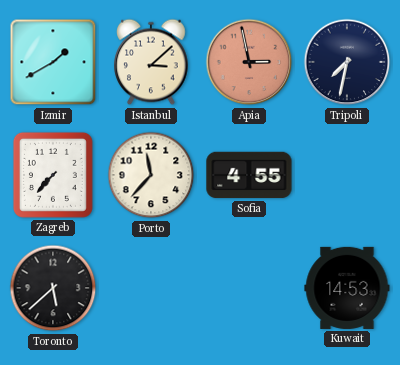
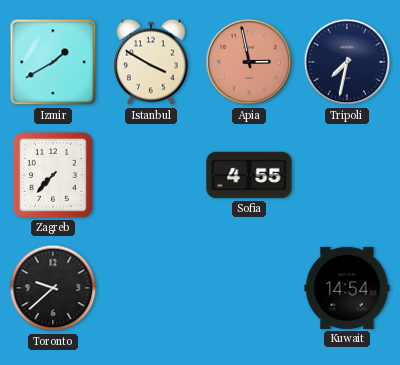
Istanbul: 3:08 -> 3:50 (151, 62)
Porto: 11:37 -> none (151, 175)
Toronto: 5:38 -> 9:38 (53, 288)
Kuwait: 14:53 -> 14:54 (347, 288)
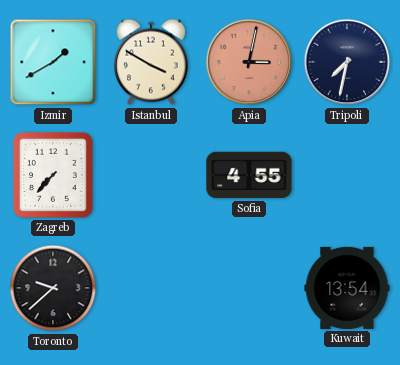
Apia: 2:58 -> 3:02 (249, 62)
Kuwait: 14:54 -> 13:54 (347, 288)
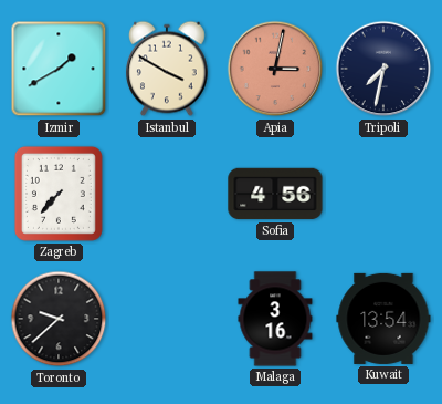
Sofia: 4:55 -> 4:56 (275, 194)
Malaga: none -> 3:16 (275, 319)
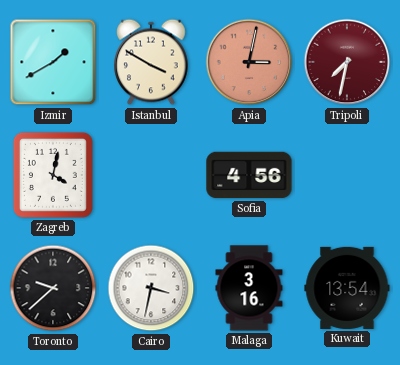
Tripoli dial: navy -> burgundy (347, 62)
Zagreb: 7:37 -> 4:02 (53, 175)
Cairo: none -> 3:32 (151, 288)
